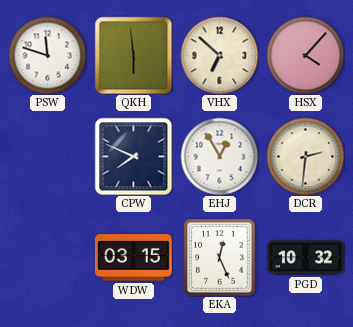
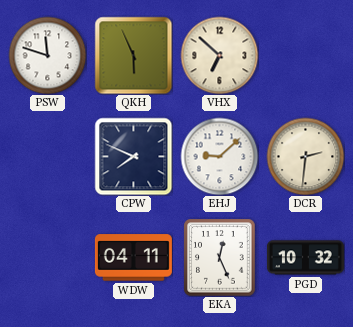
QKH: 5:59 -> 5:56 (133, 55)
HSX: 4:07 -> none (305, 55)
EHJ: 12:55 -> 9:08 (219, 156)
WDW: 03:15 -> 04:11 (133, 258)
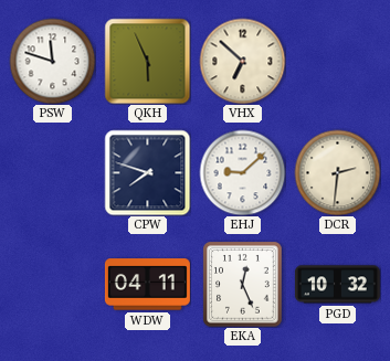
CPW: 7:49 -> 7:48 (147, 172)
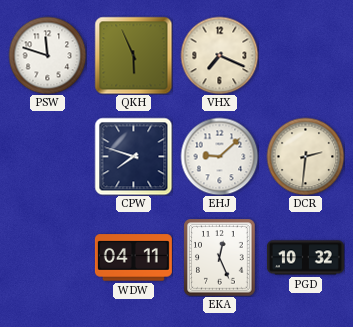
VHX: 6:52 -> 7:19 (219, 55)
